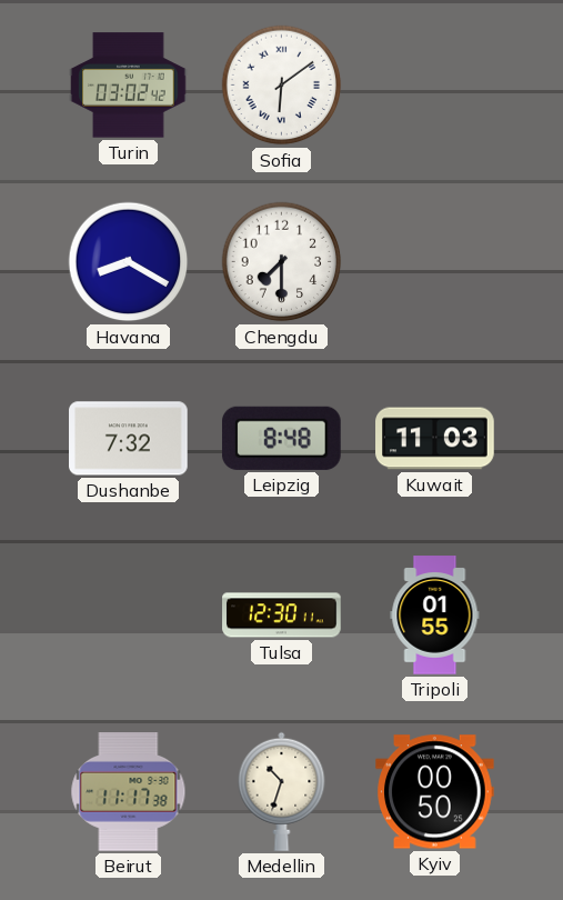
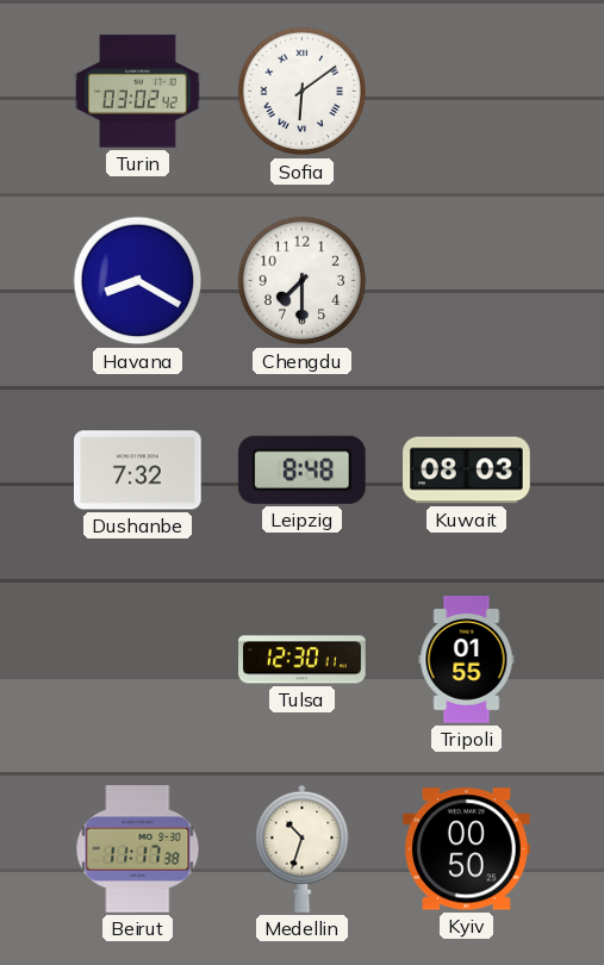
Kuwait: 11:03 -> 08:03 (467, 471)
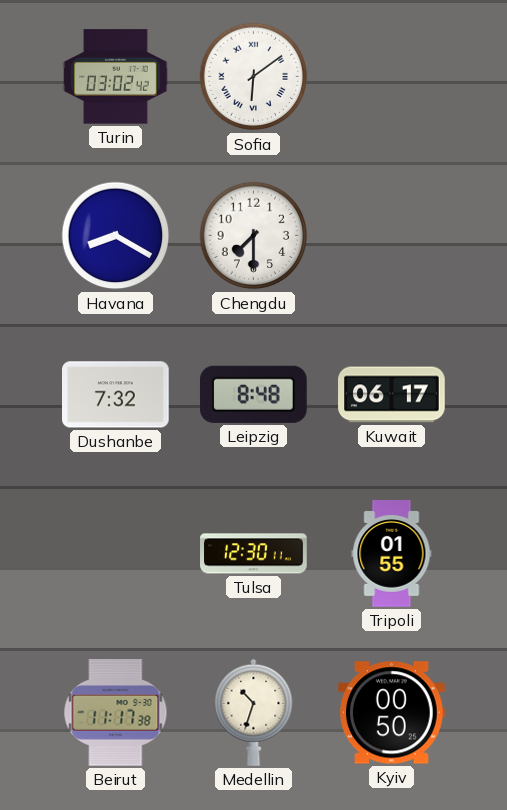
Kuwait: 08:03 -> 06:17 (392, 395)
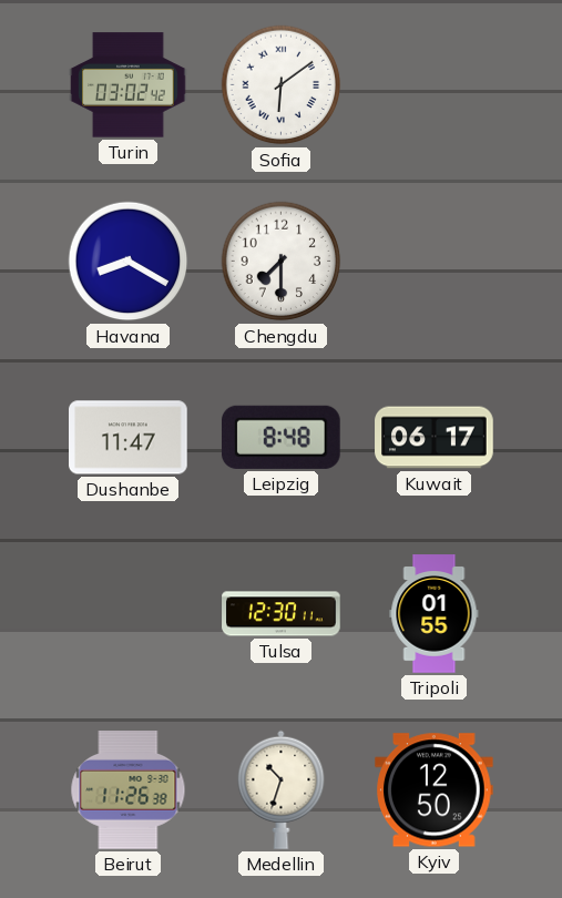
Dushanbe: 7:32 -> 11:47 (129, 438)
Beirut: 11:17 -> 11:26 (129, 790)
Kyiv: 00:50 -> 12:50 (435, 790)
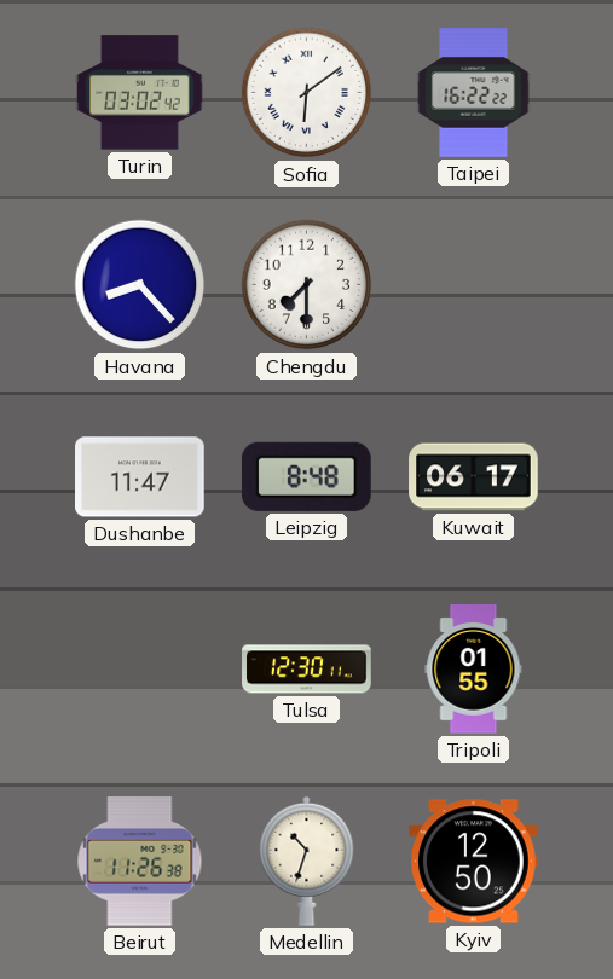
Taipei: none -> 16:22 (474, 93)
Havana: 8:20 -> 8:23 (140, 285)
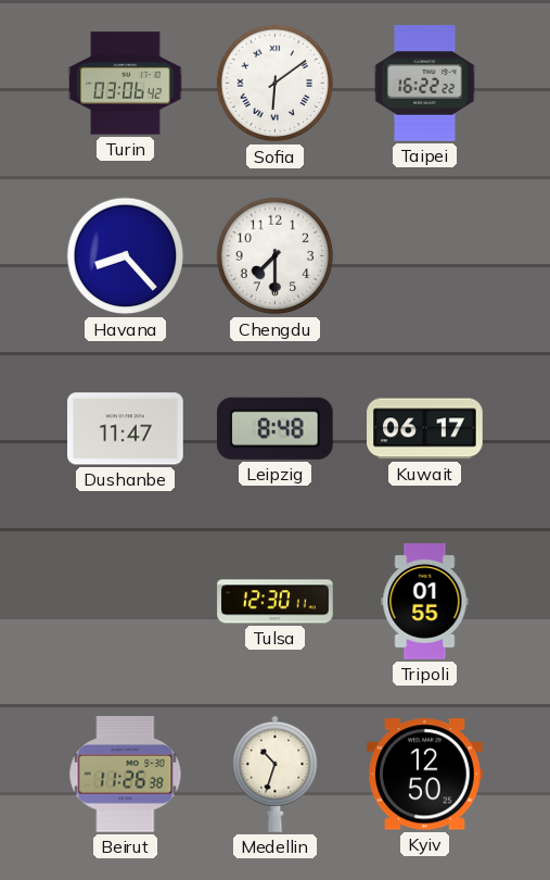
Turin: 03:02 -> 03:06 (126, 84)
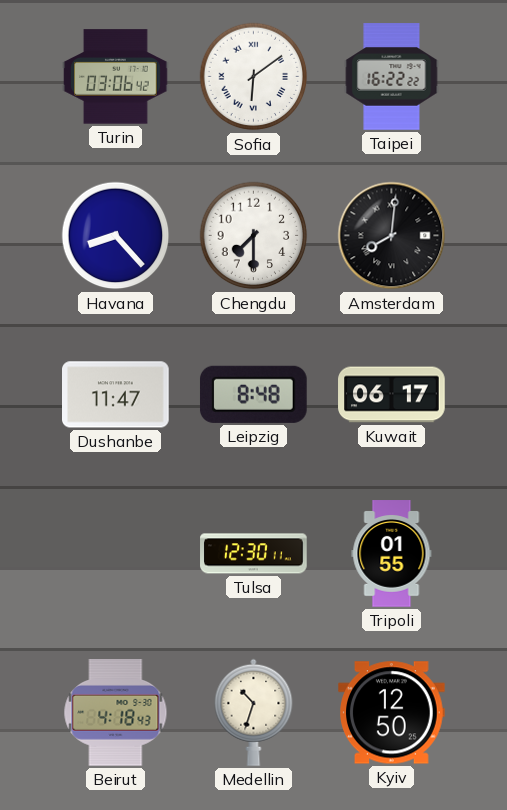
Amsterdam: none -> 8:01 (392, 236)
Beirut: 11:26 -> 4:18 (116, 713)
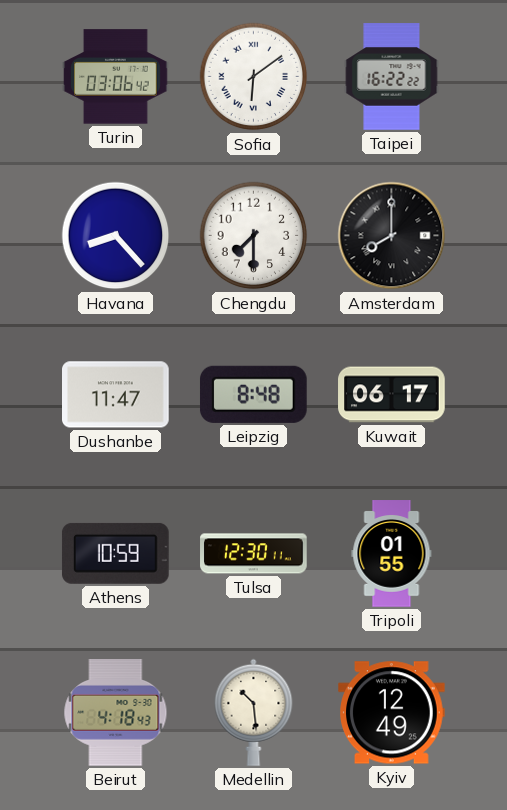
Amsterdam: 8:01 -> 8:00 (392, 236)
Athens: none -> 10:59 (116, 553)
Medellin: 10:33 -> 10:29 (254, 712)
Kyiv: 12:50 -> 12:49 (392, 713)
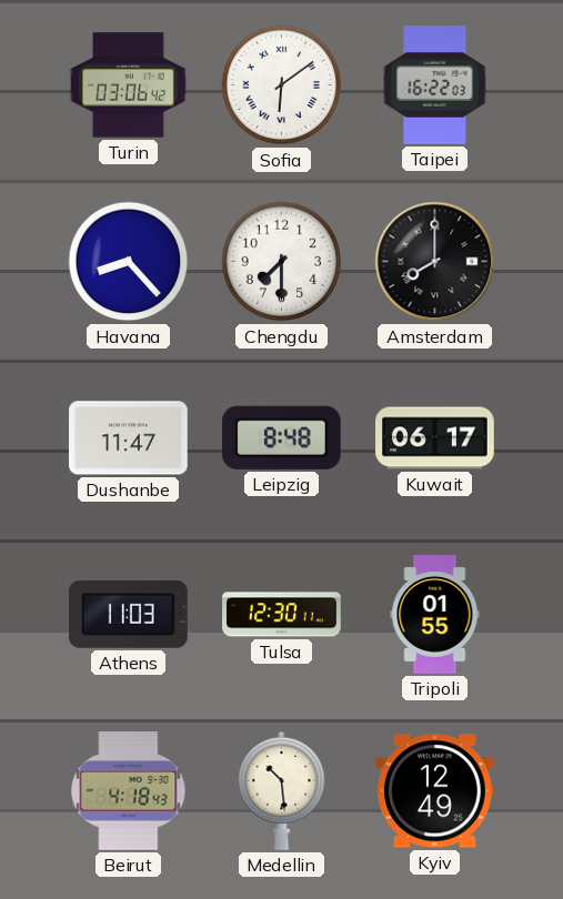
Taipei: 16:22:22 -> 16:22:03 (435, 85)
Athens: 10:59 -> 11:03 (129, 614)
